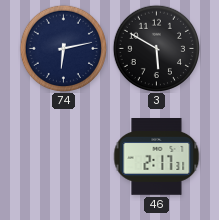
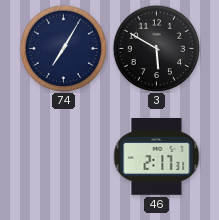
74: 6:13 -> 7:05 (63, 48)
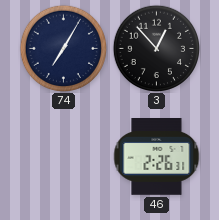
3: 5:50 -> 12:53 (156, 48)
46: 2:17 -> 2:26 (157, 157)
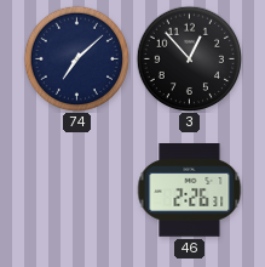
74: 7:05 -> 7:08 (76, 58)
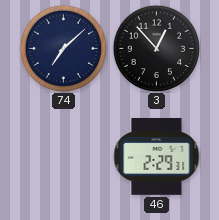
46: 2:26 -> 2:29 (157, 157)
